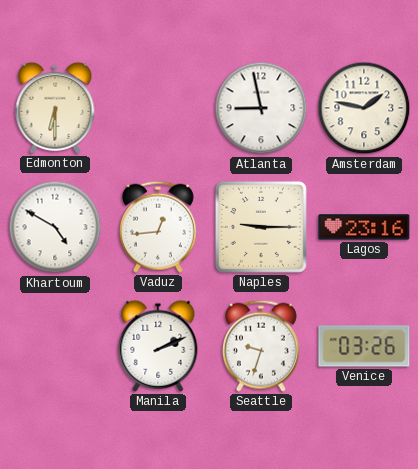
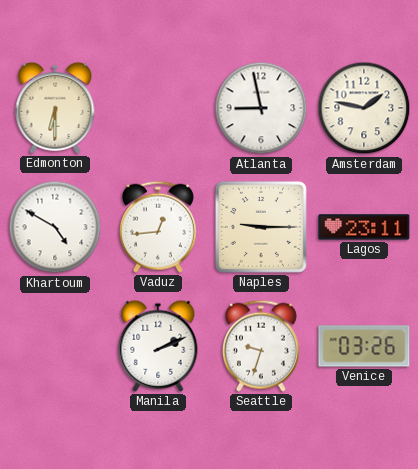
Lagos: 23:16 -> 23:11 (364, 227)
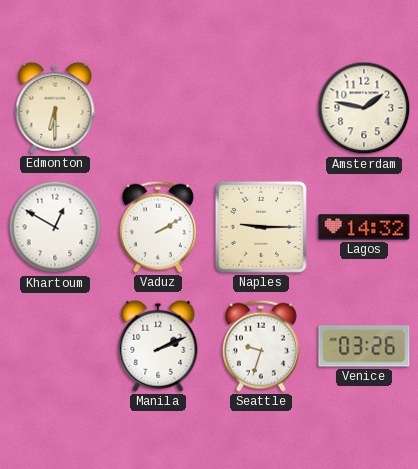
Atlanta: 8:58 -> none (261, 108)
Khartoum: 4:50 -> 12:50 (55, 227)
Vaduz: 12:44 -> 2:10 (158, 227)
Lagos: 23:11 -> 14:32 (364, 227)
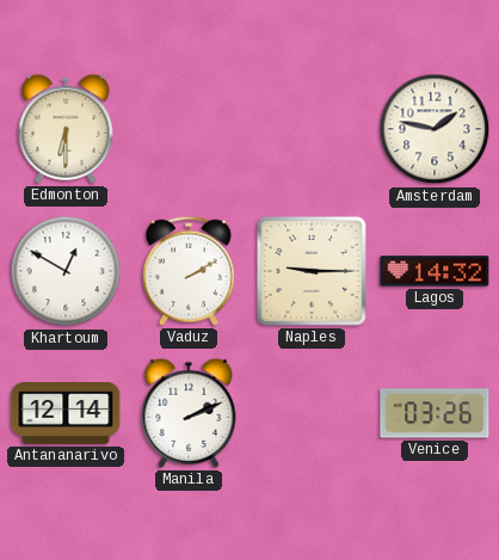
Antananarivo: none -> 12:14 (66, 414)
Seattle: 9:33 -> none (261, 346)
